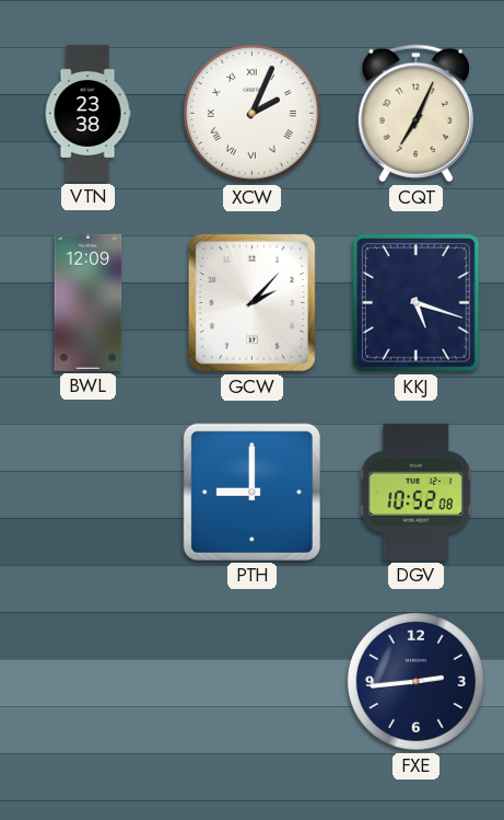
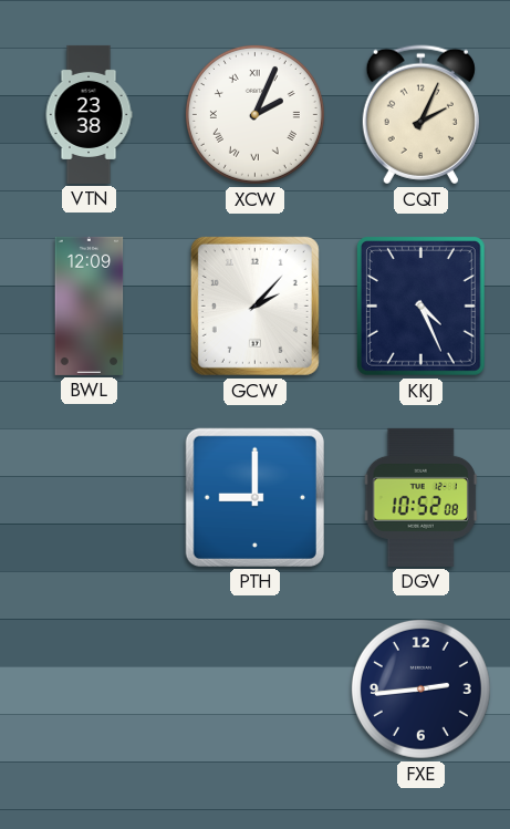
CQT: 7:04 -> 2:04 (420, 115)
KKJ: 5:18 -> 4:26 (421, 307)
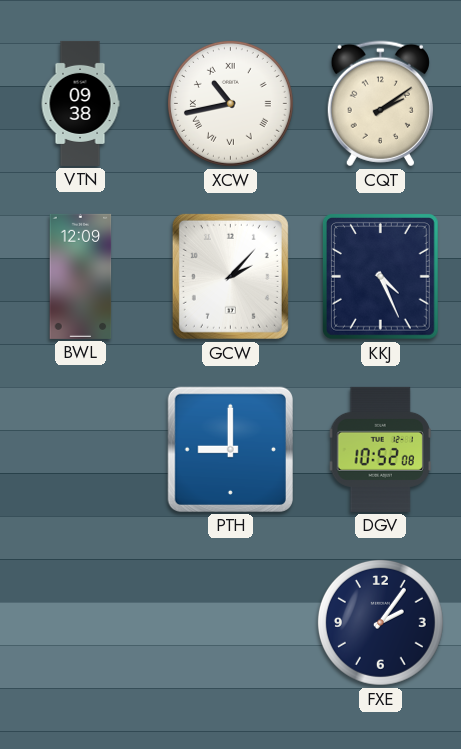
VTN: 23:38 -> 09:38 (80, 103)
XCW: 2:04 -> 10:43 (230, 103)
CQT: 2:04 -> 2:09 (380, 104)
FXE: 2:44 -> 2:06 (380, 622)
